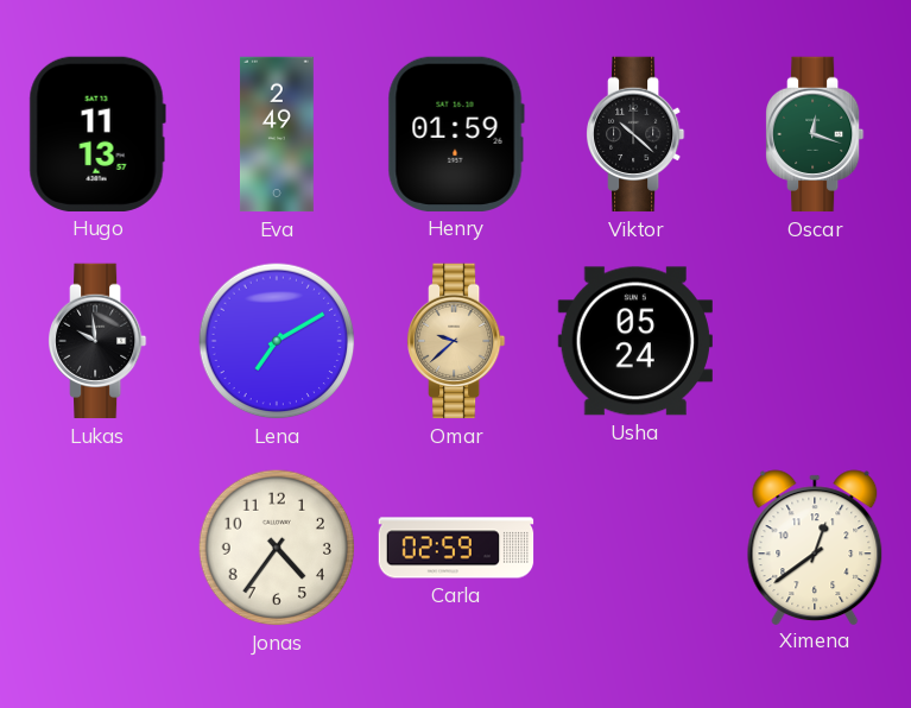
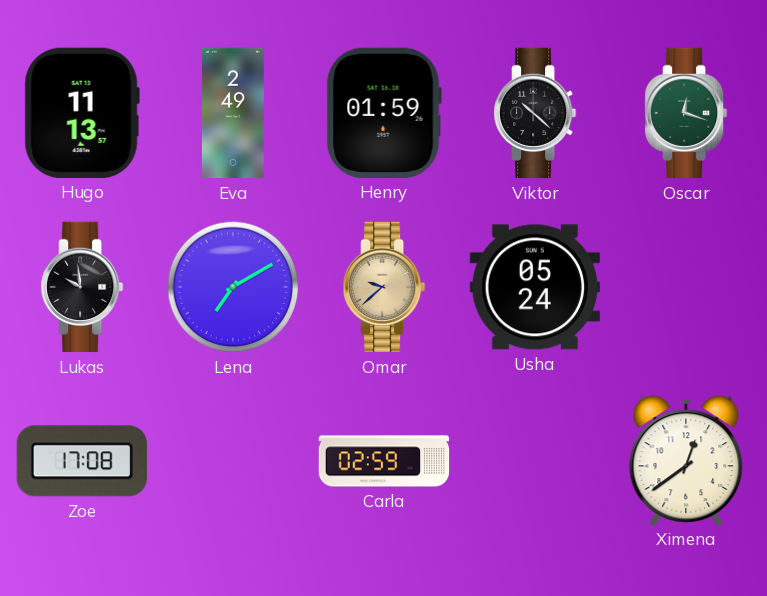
Zoe: none -> 17:08 (82, 461)
Jonas: 4:36 -> none (277, 548)
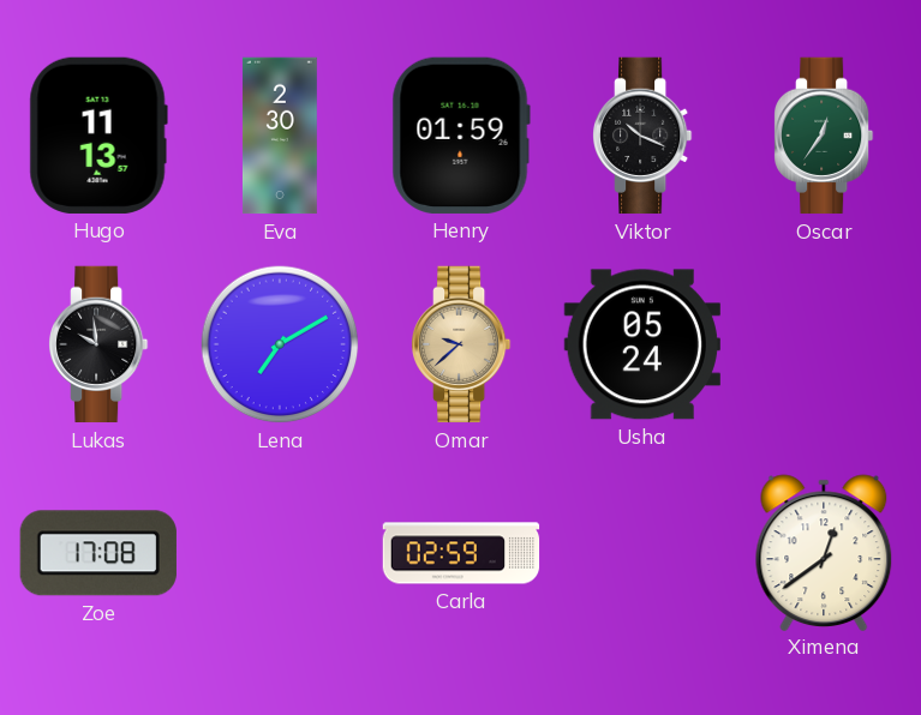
Eva: 2:49 -> 2:30 (280, 136)
Viktor: 10:22 -> 10:19 (644, 136)
Oscar: 12:18 -> 12:36 (825, 136)
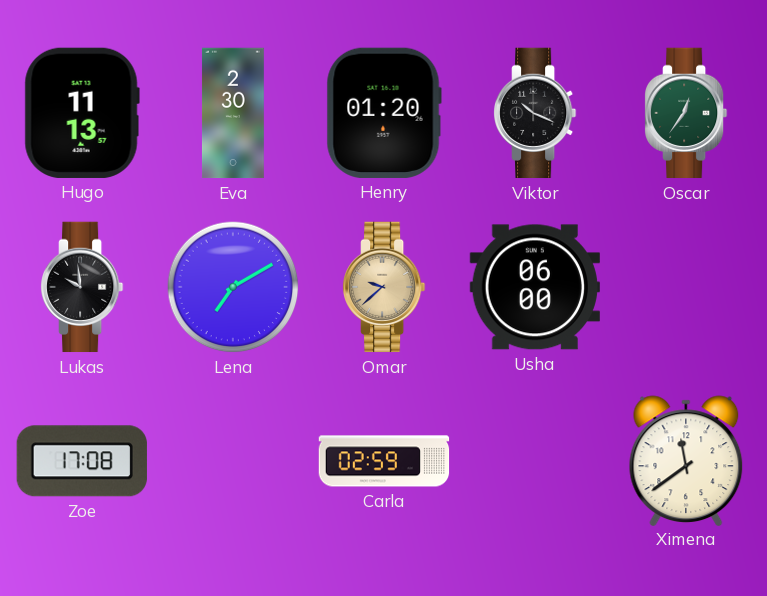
Henry: 01:59 -> 01:20 (384, 113)
Usha: 05:24 -> 06:00 (535, 287)
Ximena: 12:39 -> 11:39 (686, 460)
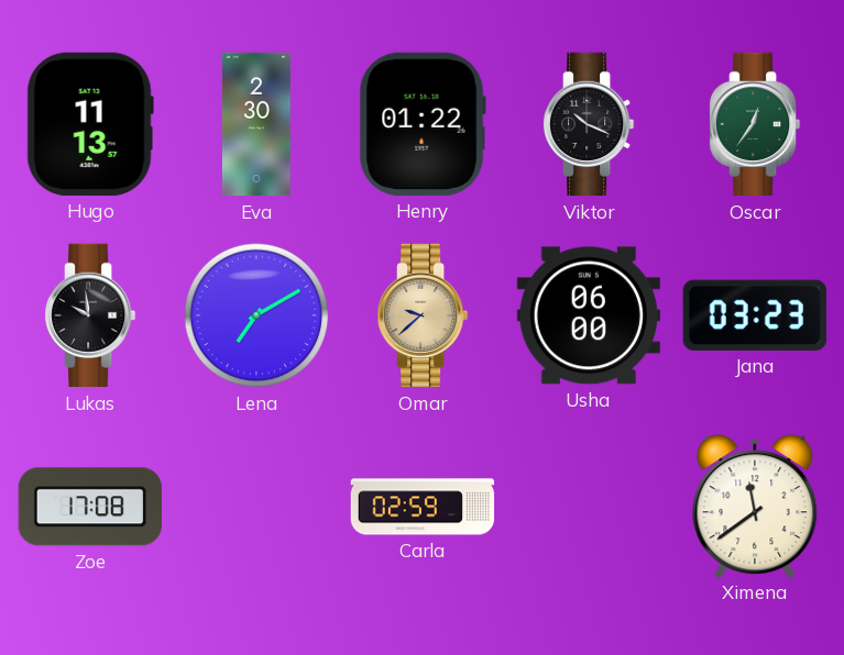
Henry: 01:20 -> 01:22 (423, 124)
Jana: none -> 03:23 (755, 315)
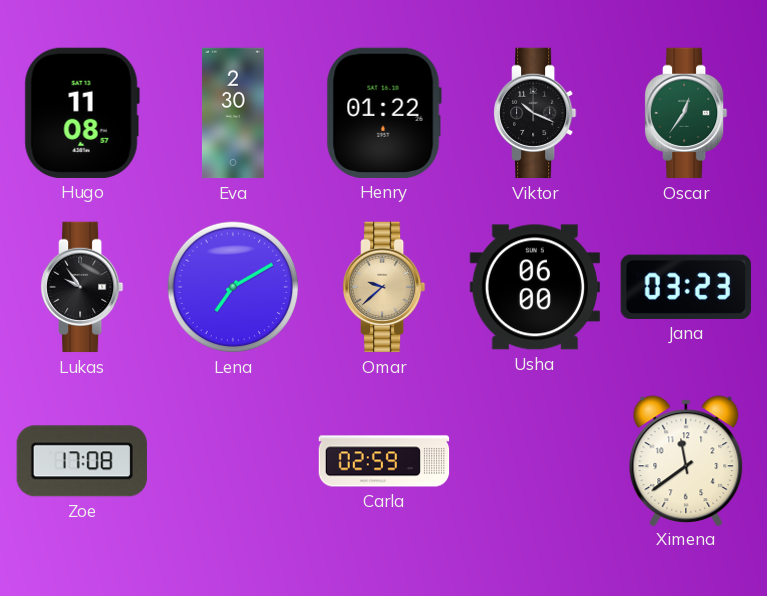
Hugo: 11:13 -> 11:08 (82, 113)
Lukas: 9:59 -> 9:54 (83, 287)
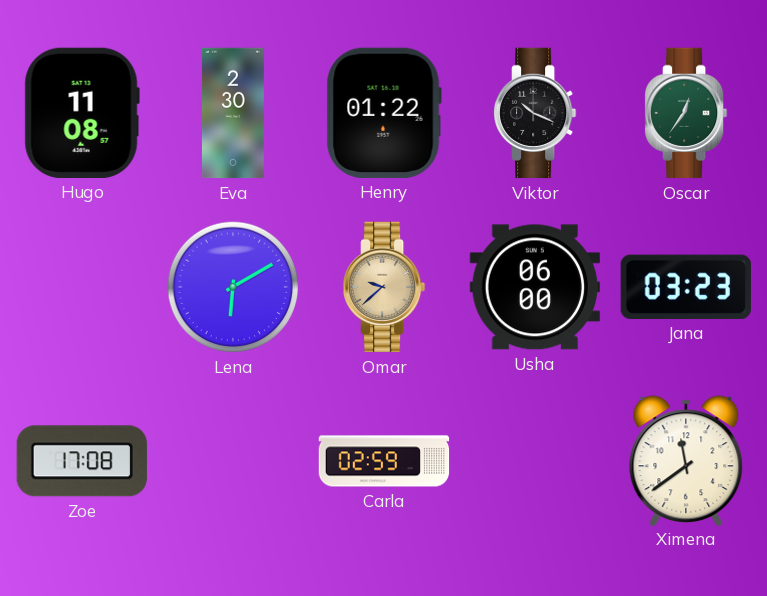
Lukas: 9:54 -> none (83, 287)
Lena: 7:10 -> 6:10 (233, 287)
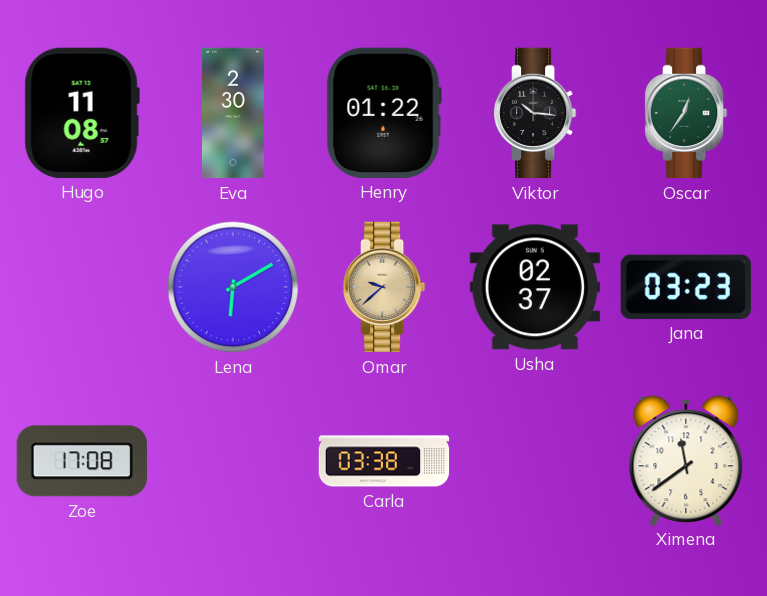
Viktor: 10:19 -> 10:16 (536, 113)
Usha: 06:00 -> 02:37 (535, 287)
Carla: 02:59 -> 03:38 (384, 461)
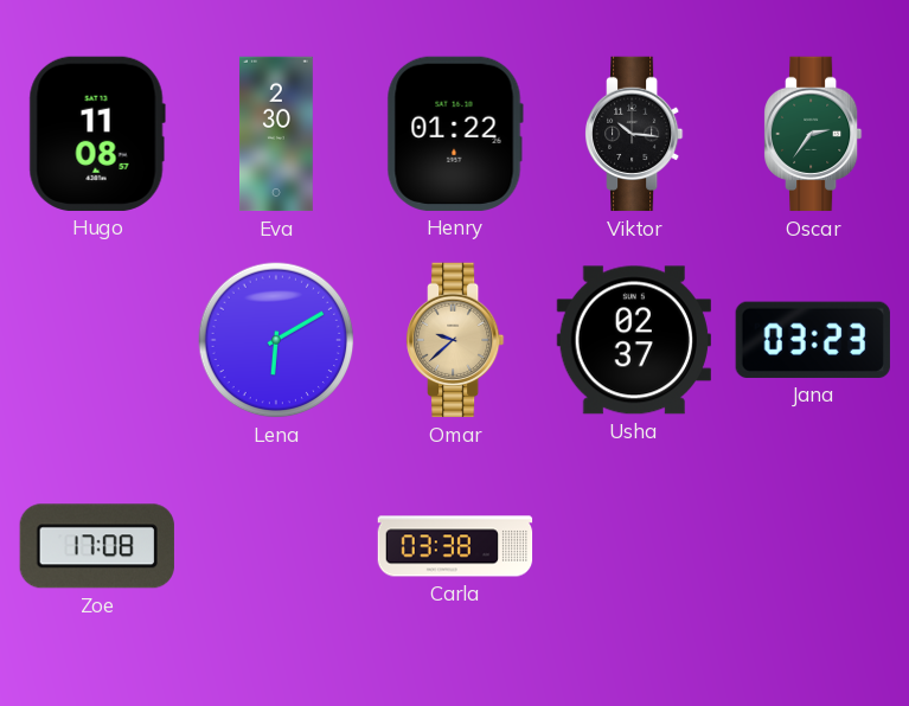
Oscar: 12:36 -> 2:36 (814, 134)
Ximena: 11:39 -> none (686, 460)
